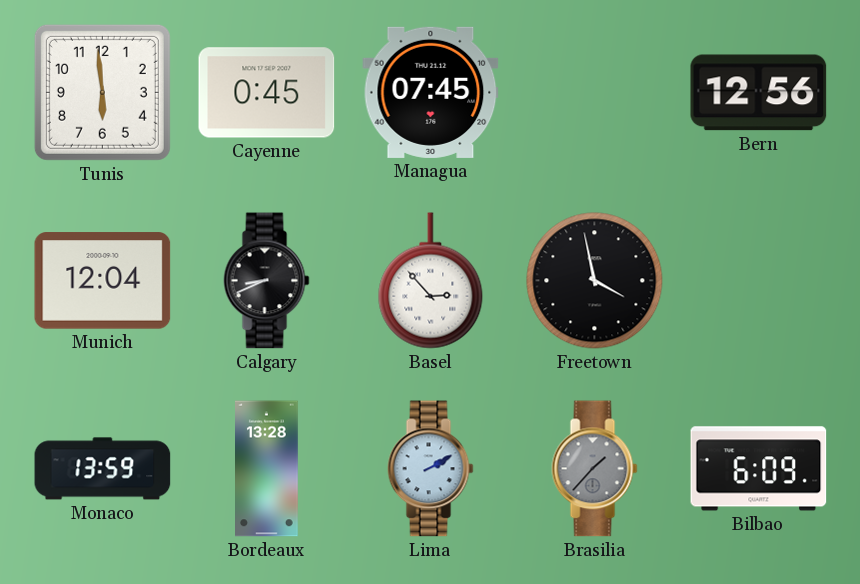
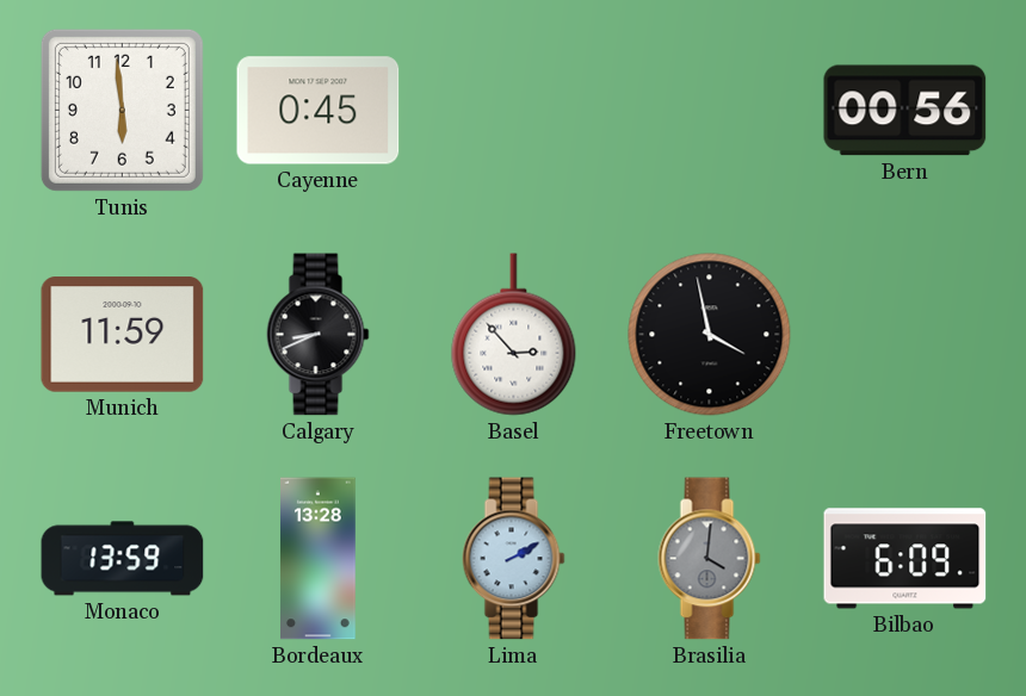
Managua: 07:45 -> none (431, 92)
Bern: 12:56 -> 00:56 (906, 111)
Munich: 12:04 -> 11:59 (123, 335)
Brasilia: 1:37 -> 4:01 (710, 559)
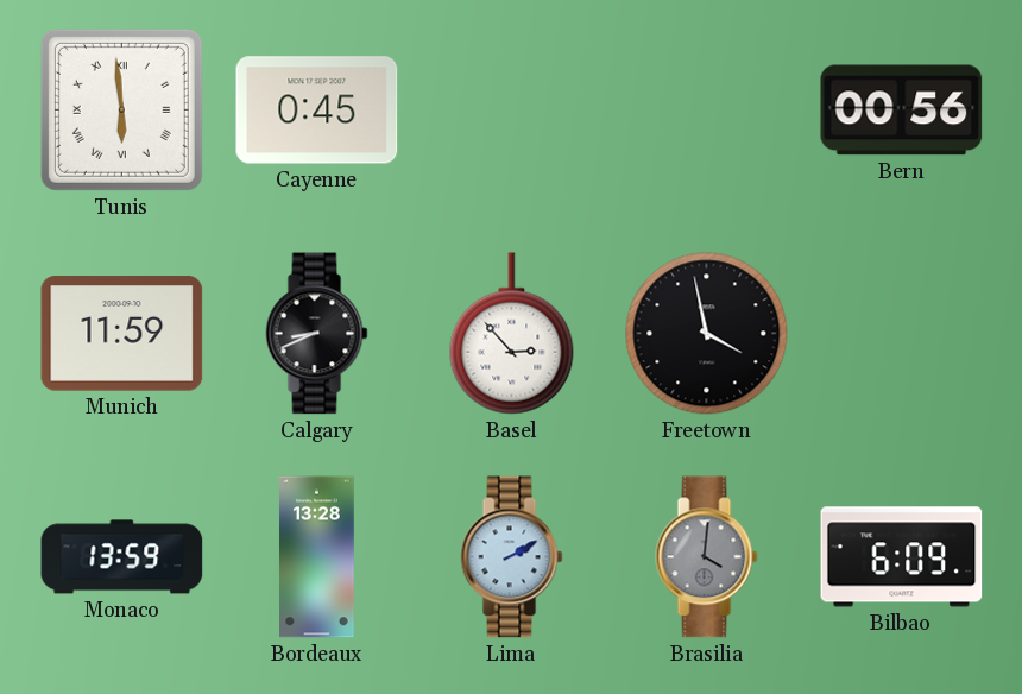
Tunis numerals: Arabic -> Roman (121, 109)
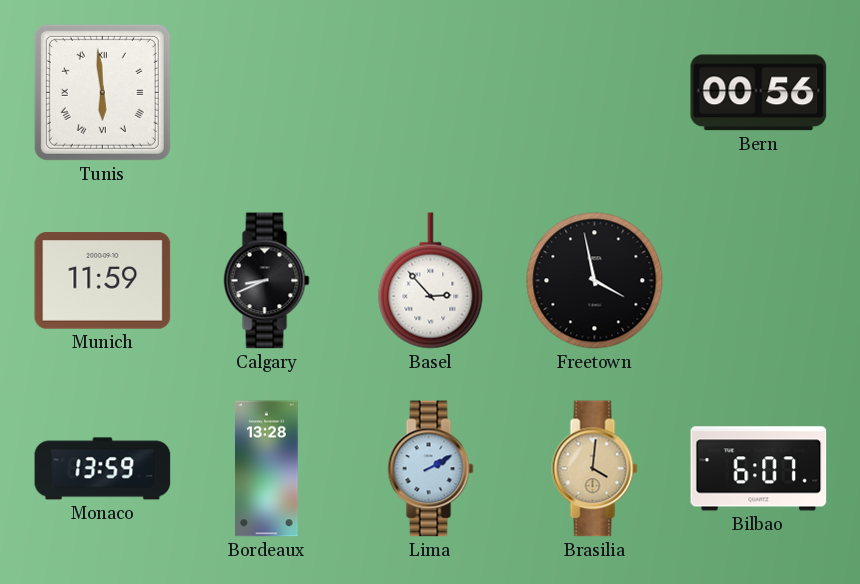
Cayenne: 0:45 -> none (317, 111)
Brasilia dial: grey -> champagne (595, 469)
Bilbao: 6:09 -> 6:07 (759, 469)
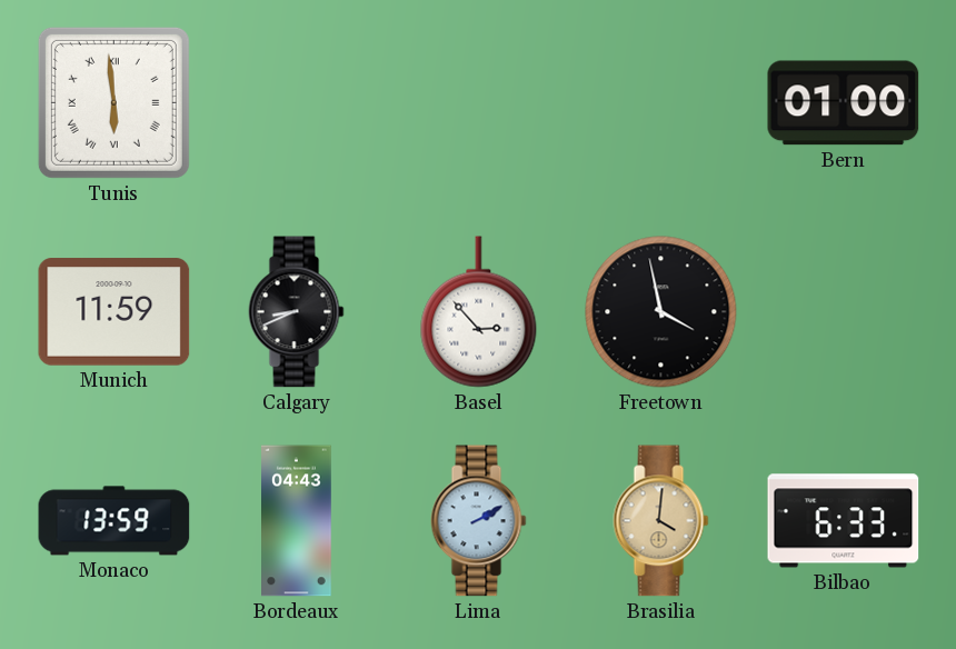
Bern: 00:56 -> 01:00 (844, 103)
Bordeaux: 13:28 -> 04:43 (297, 521)
Bilbao: 6:07 -> 6:33 (844, 521)
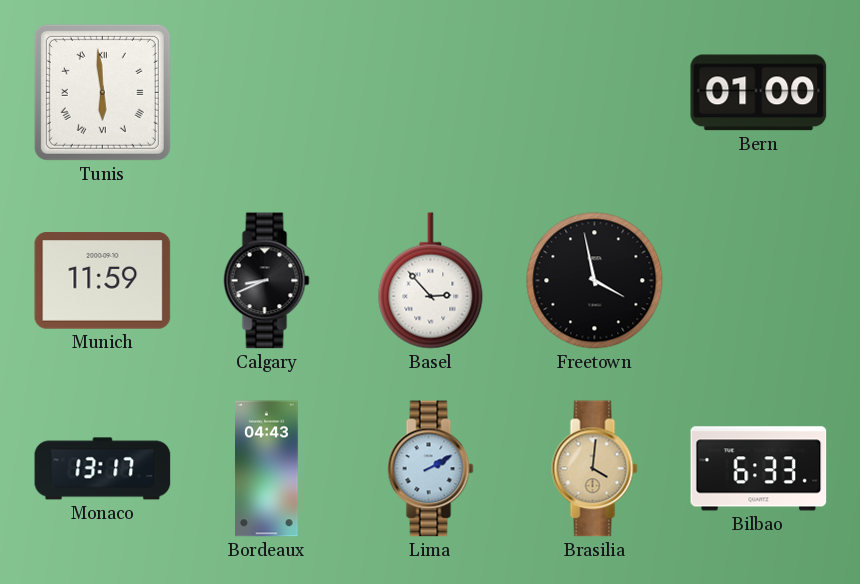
Monaco: 13:59 -> 13:17 (103, 469)
